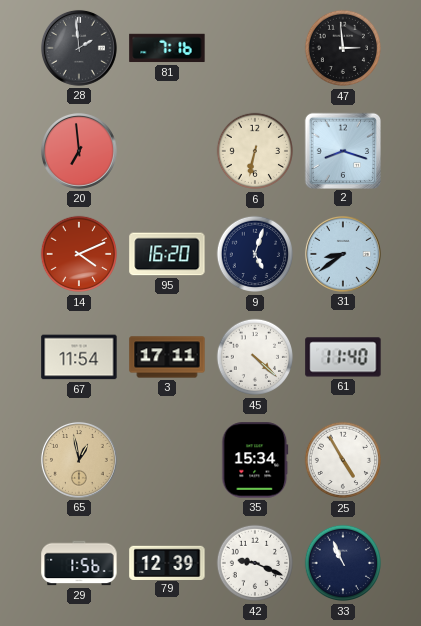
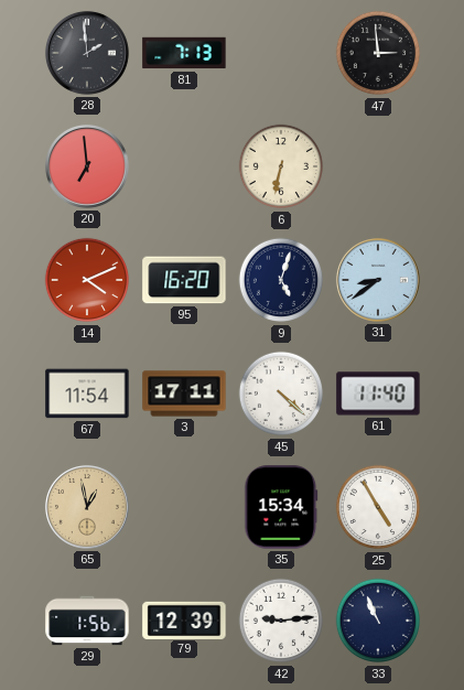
81: 7:16 -> 7:13 (184, 53)
2: 8:18 -> none (342, 150)
42: 9:19 -> 9:14 (281, 621)
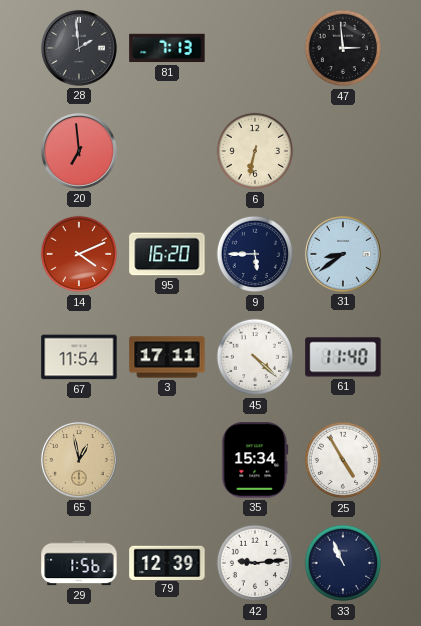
9: 5:03 -> 5:45 (255, 254)
